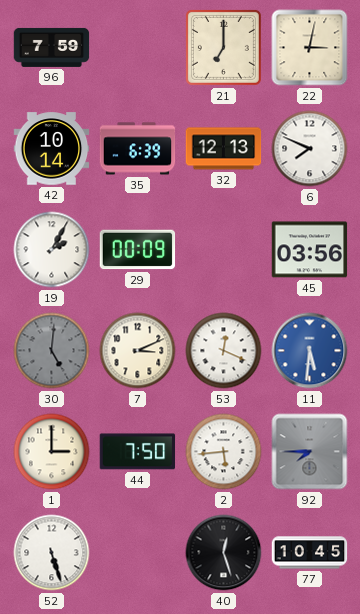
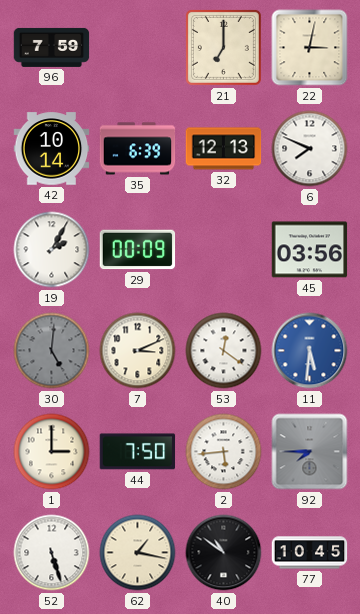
53: 12:19 -> 12:21 (224, 351)
62: none -> 1:17 (138, 553)
40: 12:27 -> 10:51 (224, 553)
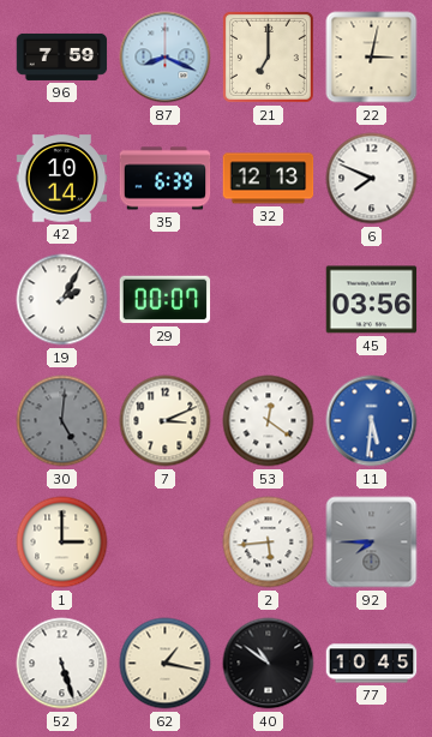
87: none -> 8:19 (166, 58)
29: 00:09 -> 00:07 (166, 300)
44: 7:50 -> none (138, 452)
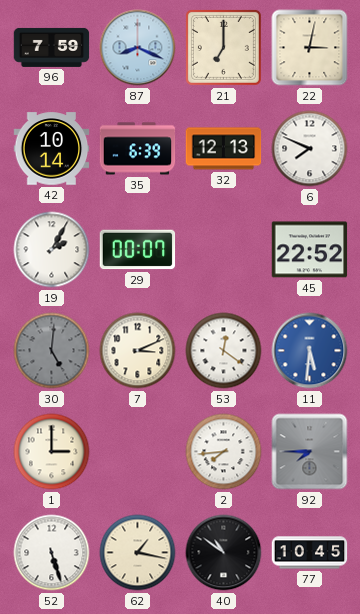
45: 03:56 -> 22:52 (310, 250)
2: 5:44 -> 7:44 (224, 452)
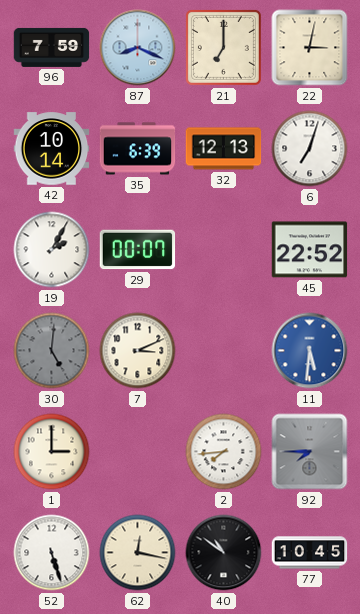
6: 7:49 -> 7:03 (310, 149)
53: 12:21 -> none (224, 351)
62: 1:17 -> 12:17 (138, 553)
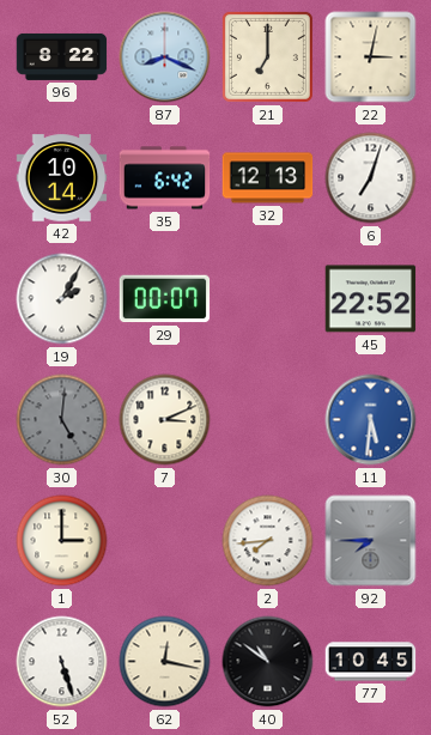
96: 7:59 -> 8:22 (62, 56)
35: 6:39 -> 6:42 (165, 178)
